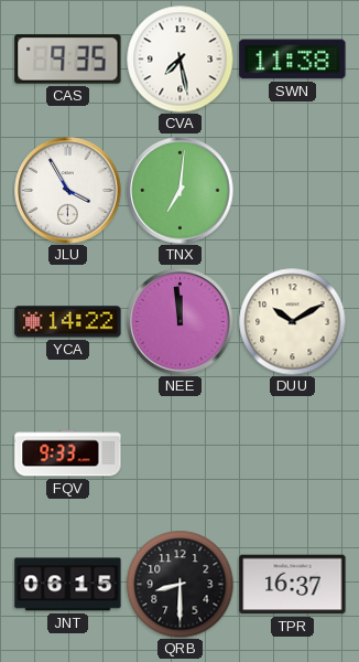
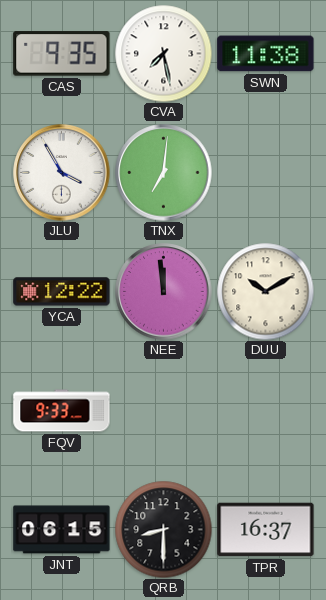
YCA: 14:22 -> 12:22 (62, 292)
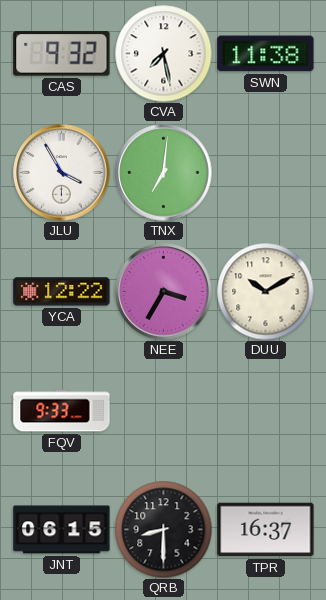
CAS: 9:35 -> 9:32 (62, 54)
NEE: 11:59 -> 3:35 (164, 292)
